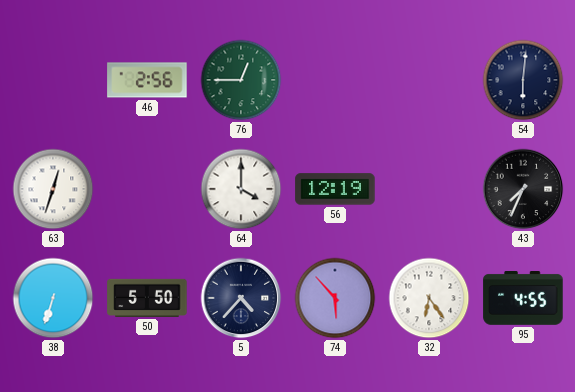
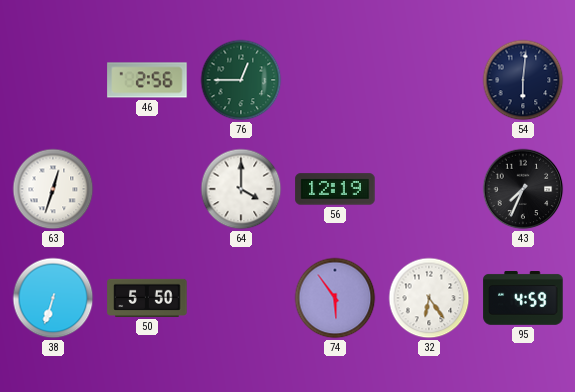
5: 4:37 -> none (241, 298)
74: 5:53 -> 5:54 (335, 298)
95: 4:55 -> 4:59 (523, 299)
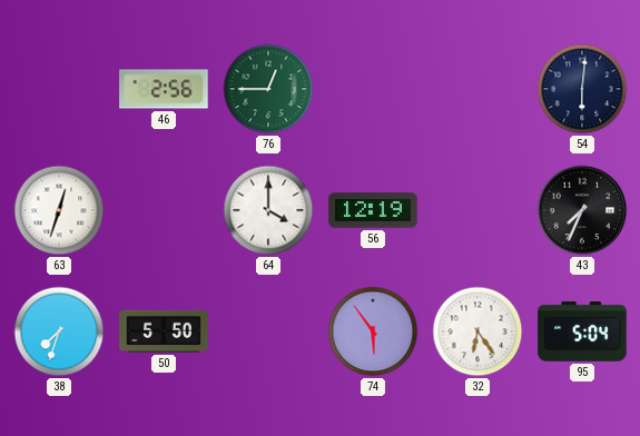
38: 6:33 -> 7:33 (59, 331)
95: 4:59 -> 5:04 (582, 333)
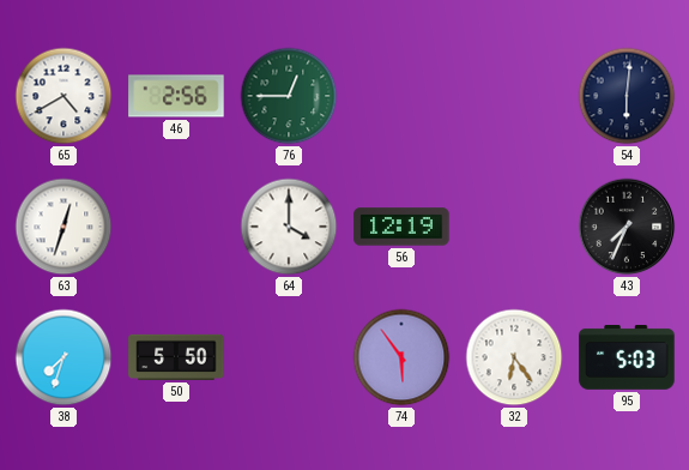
65: none -> 4:40 (64, 96)
95: 5:04 -> 5:03 (627, 358)
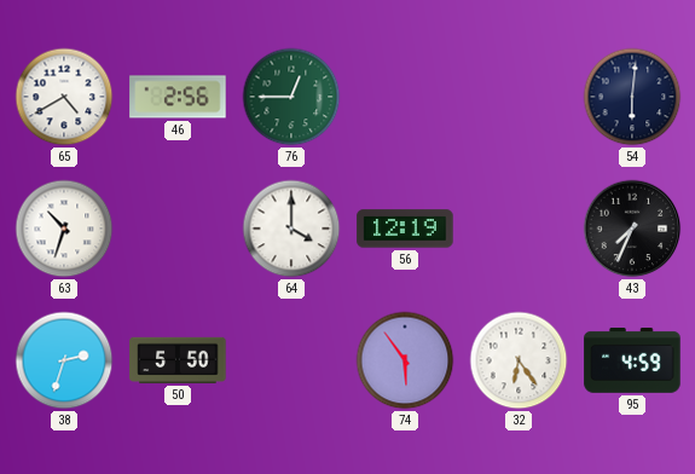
63: 12:33 -> 10:33 (64, 229)
38: 7:33 -> 2:33 (64, 360)
95: 5:03 -> 4:59 (632, 362)
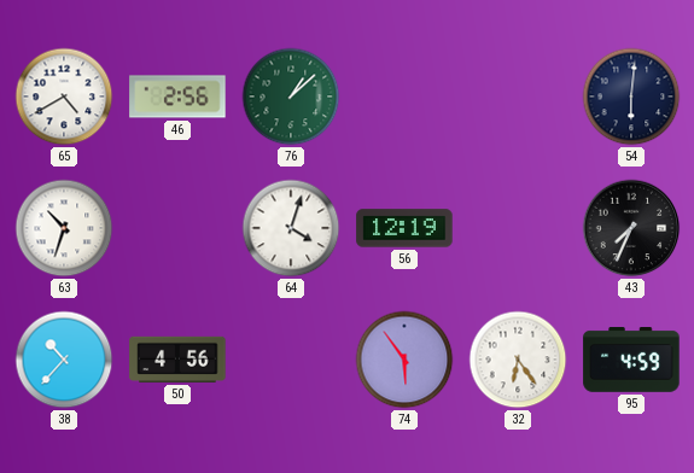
76: 12:45 -> 1:08 (291, 97)
64: 4:00 -> 4:03 (291, 228)
38: 2:33 -> 10:37 (64, 360)
50: 5:50 -> 4:56 (177, 360)
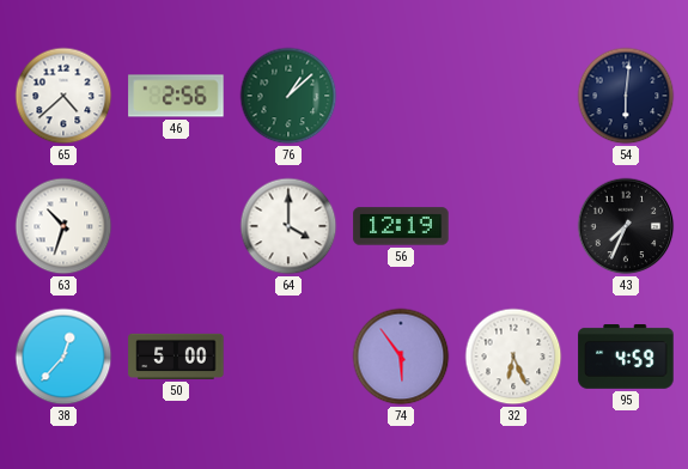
65: 4:40 -> 4:38 (63, 96)
64: 4:03 -> 4:00 (288, 226)
38: 10:37 -> 12:37 (63, 357)
50: 4:56 -> 5:00 (176, 357)
32: 6:24 -> 6:26 (513, 357)
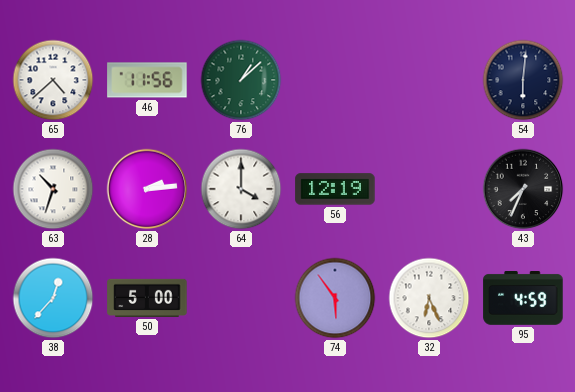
46: 2:56 -> 11:56 (147, 80)
28: none -> 2:14 (147, 189)
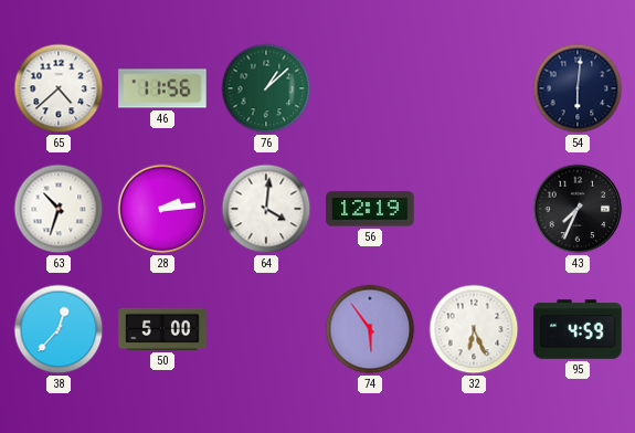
64: 4:00 -> 4:01 (266, 209)
